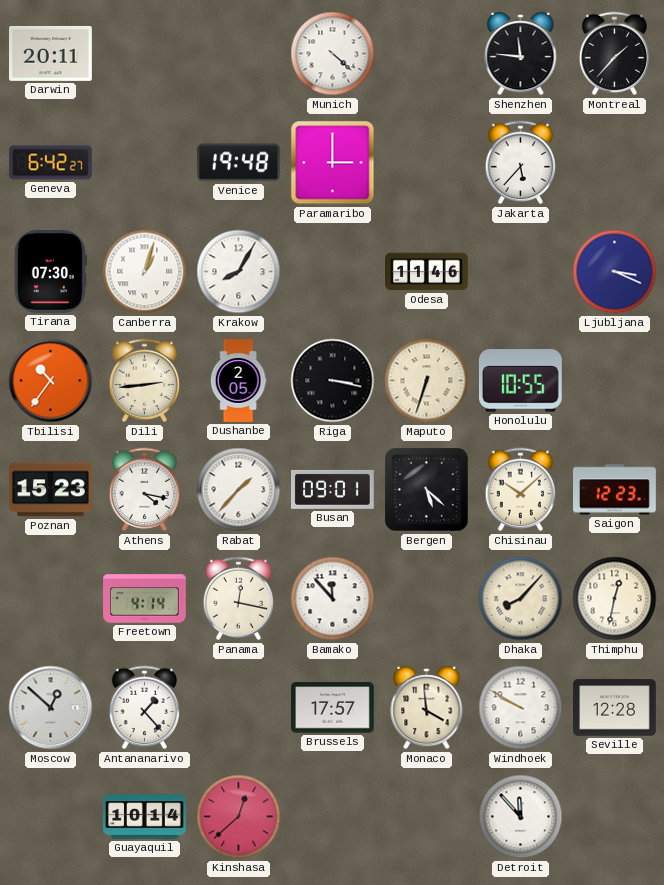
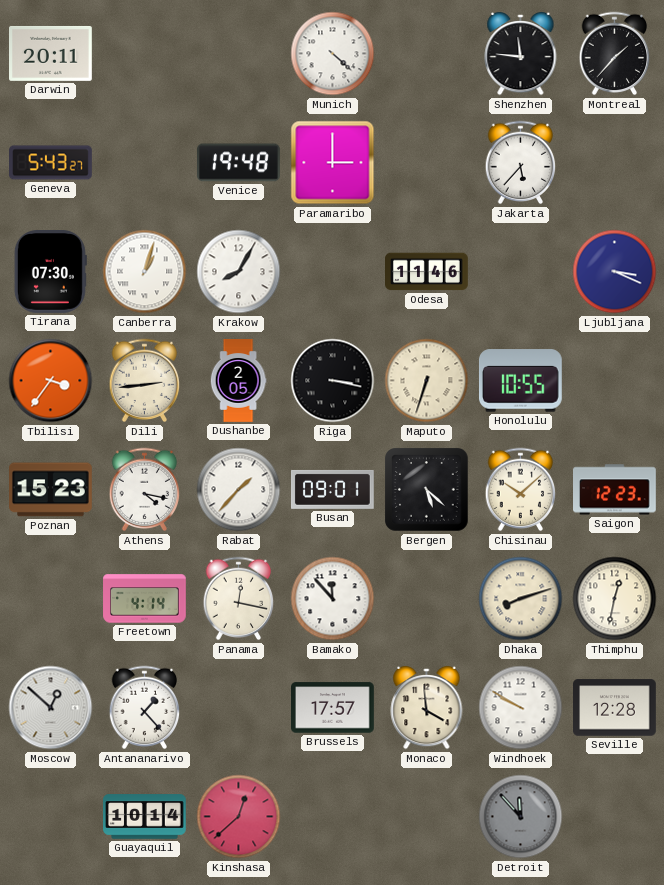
Geneva: 6:42 -> 5:43 (51, 163)
Tbilisi: 10:36 -> 3:36 (51, 381)
Dhaka: 8:07 -> 8:12 (521, 599)
Detroit dial: white -> grey (521, 817)
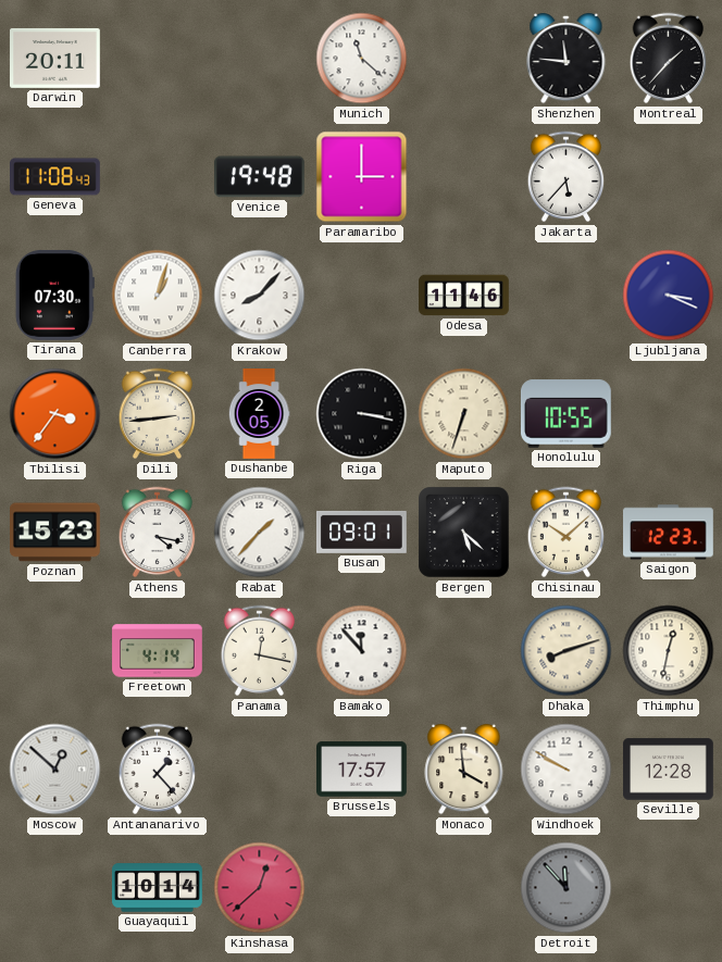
Munich: 4:22 -> 11:22 (362, 59)
Geneva: 5:43 -> 11:08 (55, 177)
Krakow: 8:05 -> 8:07 (260, 296)
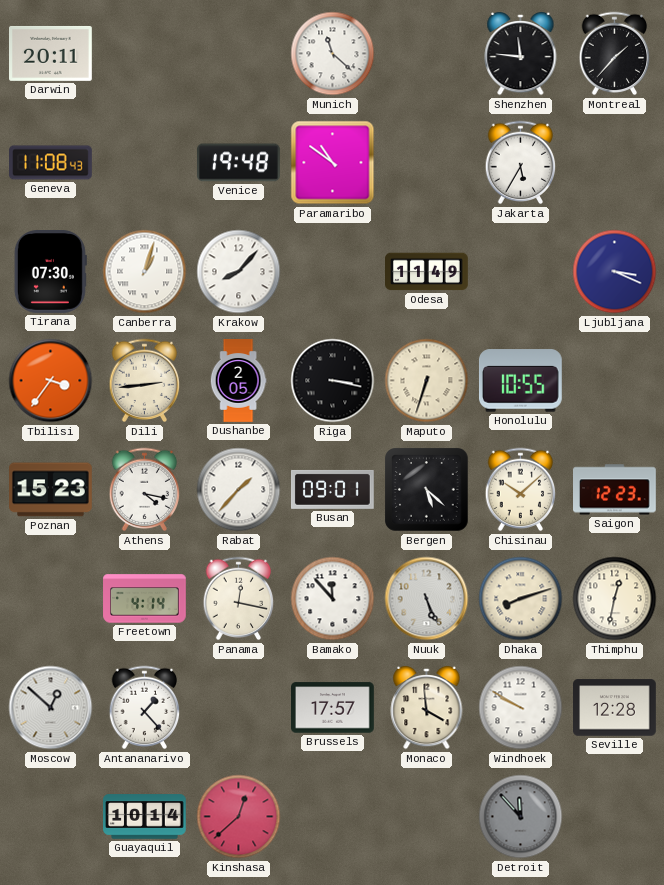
Paramaribo: 3:00 -> 10:51 (333, 163)
Jakarta: 5:37 -> 5:35 (521, 163)
Odesa: 11:46 -> 11:49 (427, 272)
Nuuk: none -> 5:26 (427, 599)
